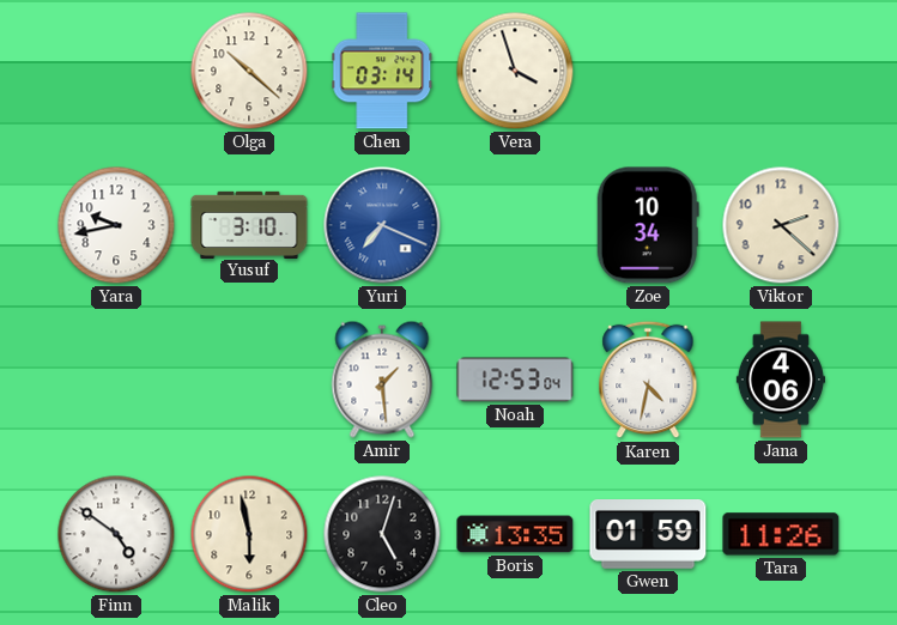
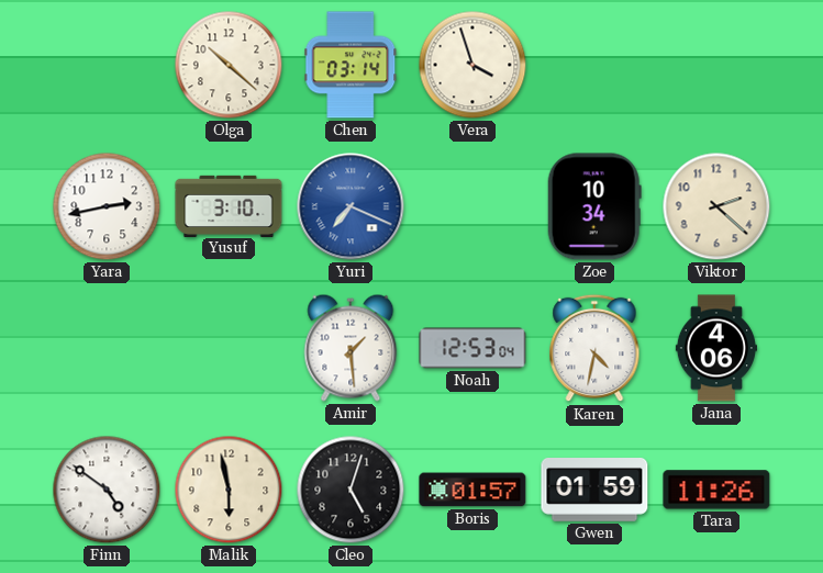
Yara: 9:43 -> 2:43 (107, 206)
Boris: 13:35 -> 01:57 (472, 490)
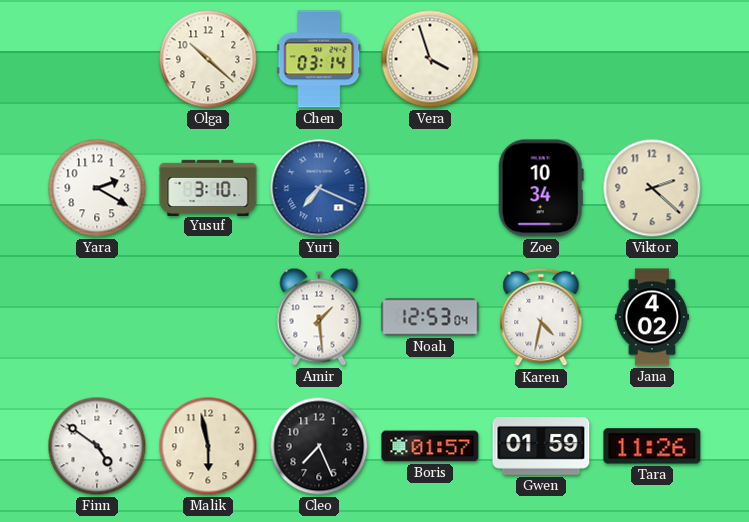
Yara: 2:43 -> 2:20 (97, 188)
Jana: 4:06 -> 4:02 (651, 317)
Cleo: 5:03 -> 7:26 (319, 446)
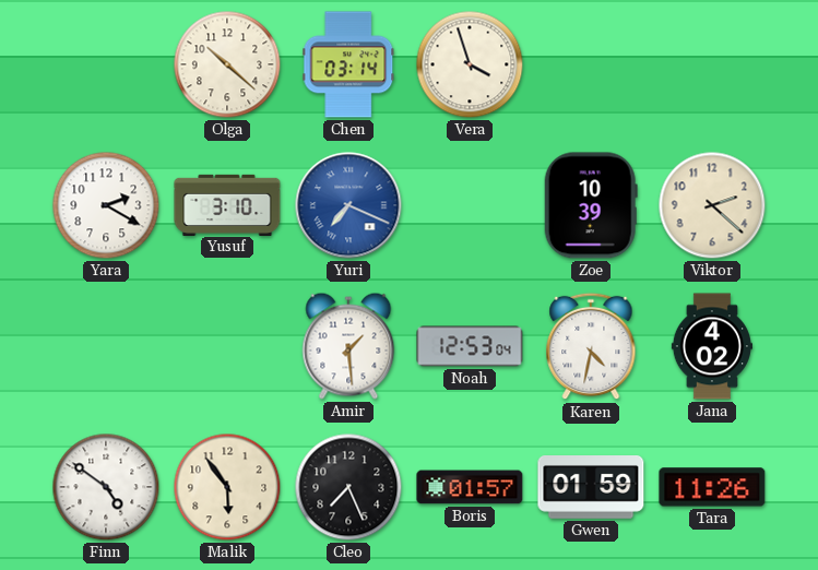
Zoe: 10:34 -> 10:39 (591, 205)
Malik: 5:58 -> 5:54 (227, 487)
